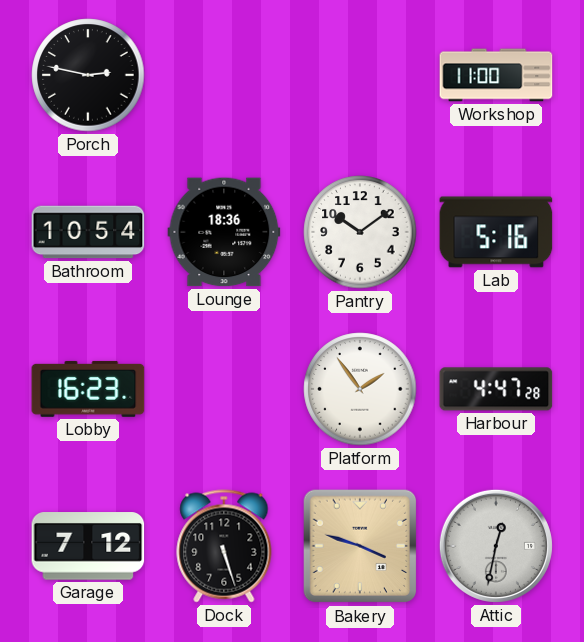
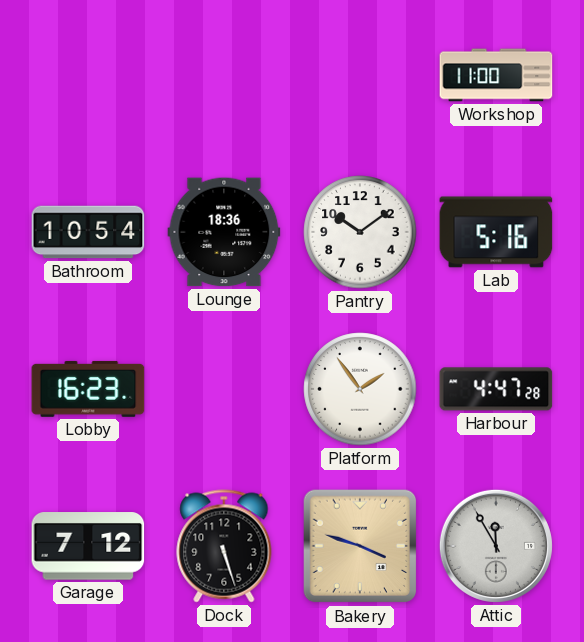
Porch: 2:47 -> none (88, 75)
Attic: 12:32 -> 11:55 (496, 546)
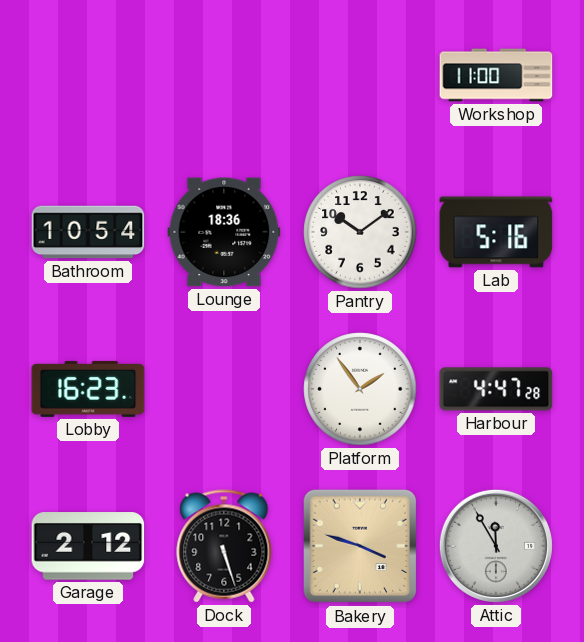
Garage: 7:12 -> 2:12 (88, 546)
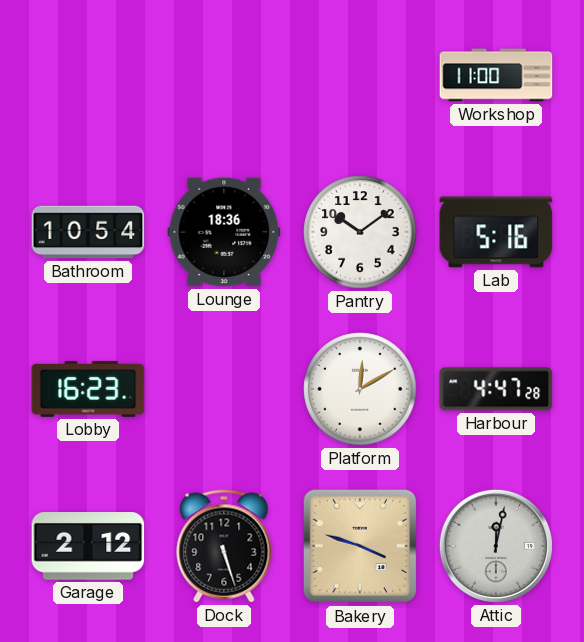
Platform: 1:54 -> 12:10 (360, 389)
Attic: 11:55 -> 12:02 (496, 546)
